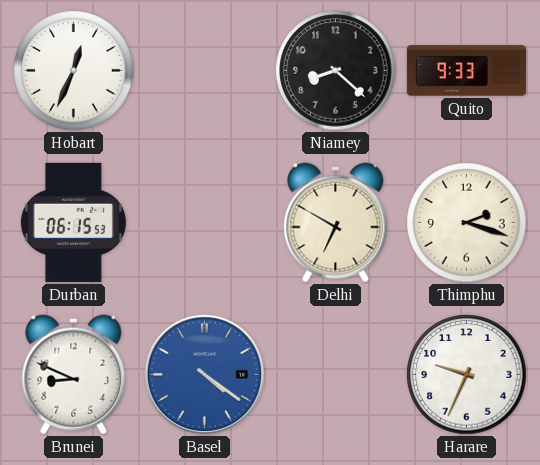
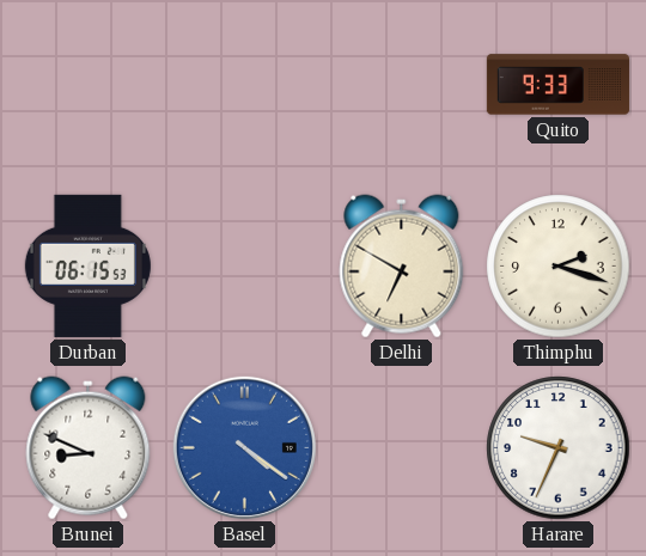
Hobart: 12:34 -> none (74, 71)
Niamey: 8:22 -> none (336, 71)
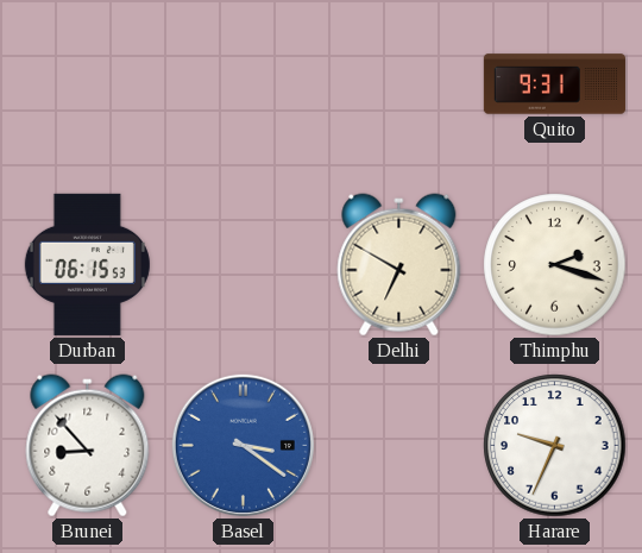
Quito: 9:33 -> 9:31 (554, 84)
Brunei: 8:49 -> 8:53 (88, 446)
Basel: 4:21 -> 3:21 (243, 445)
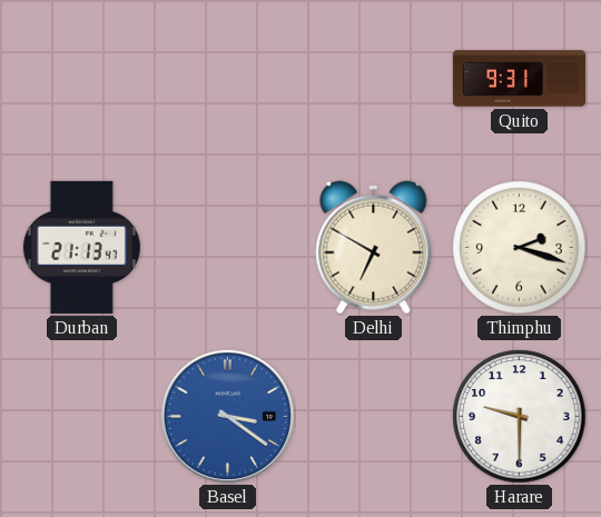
Durban: 06:15 -> 21:13 (81, 247)
Brunei: 8:53 -> none (88, 446)
Harare: 9:34 -> 9:30 (520, 417)
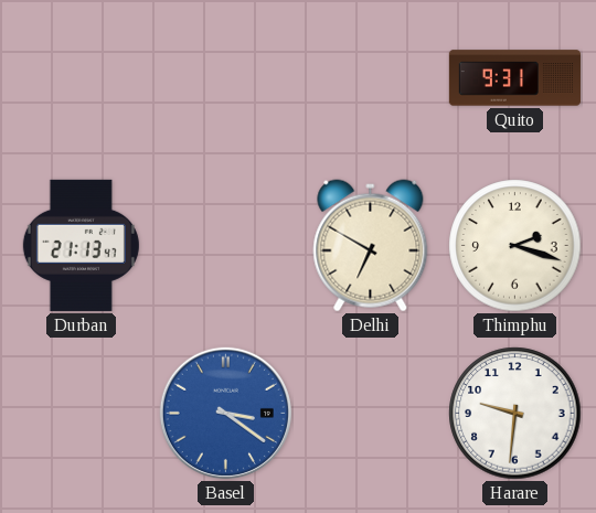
Harare: 9:30 -> 9:31 (515, 414)
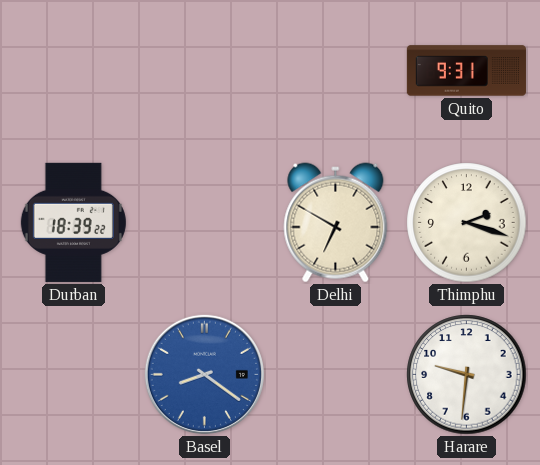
Durban: 21:13 -> 18:39 (73, 222)
Basel: 3:21 -> 8:21 (204, 374)
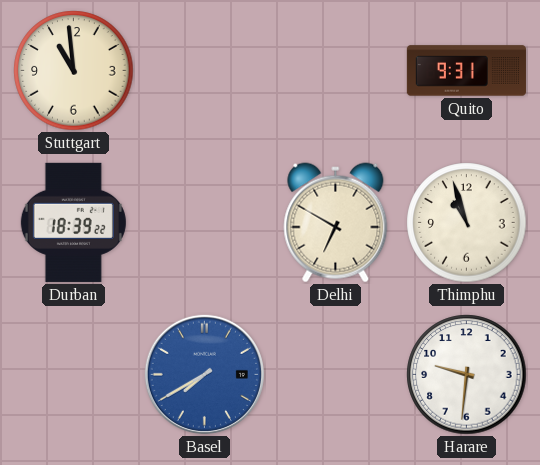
Stuttgart: none -> 10:59 (74, 71)
Thimphu: 2:18 -> 10:57 (467, 223)
Basel: 8:21 -> 7:40 (204, 374)
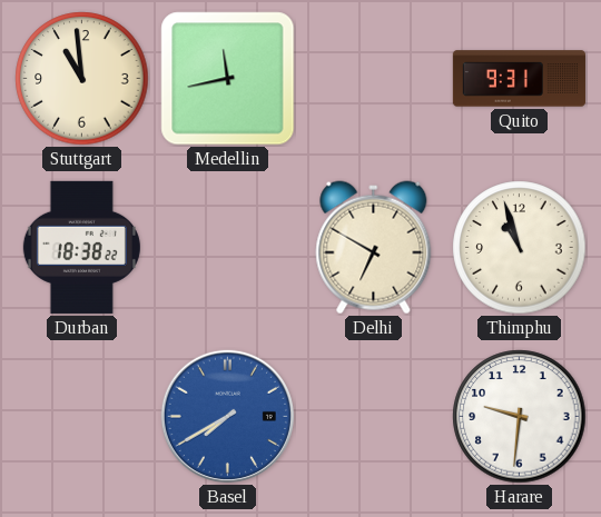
Medellin: none -> 11:43 (228, 79)
Durban: 18:39 -> 18:38 (81, 247)
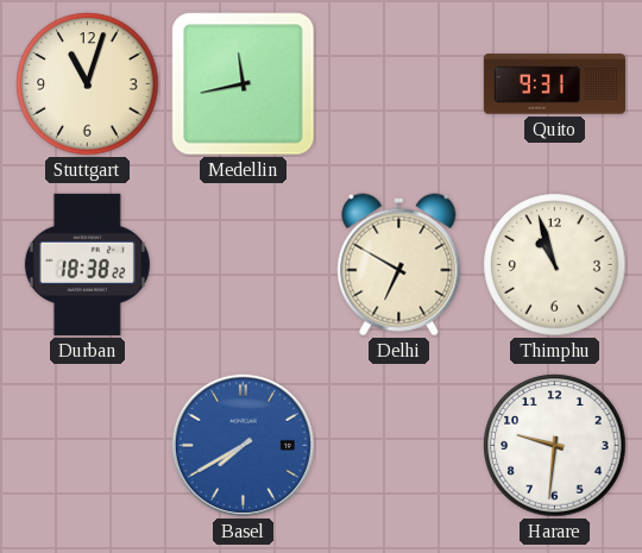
Stuttgart: 10:59 -> 11:03 (88, 84)
